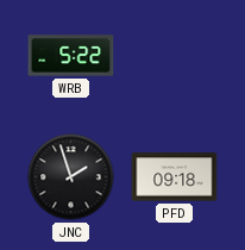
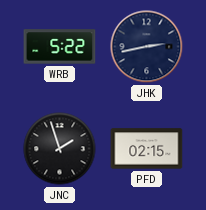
JHK: none -> 2:43 (147, 47)
PFD: 09:18 -> 02:15 (147, 149)
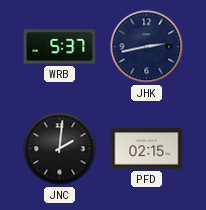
WRB: 5:22 -> 5:37 (60, 47)
JNC: 1:57 -> 2:01 (60, 149)
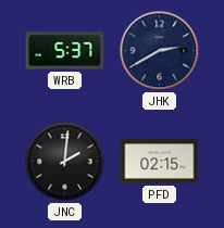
JHK: 2:43 -> 2:40 (160, 51)
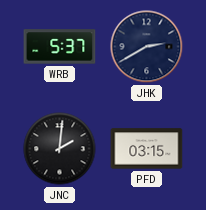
PFD: 02:15 -> 03:15 (147, 149)
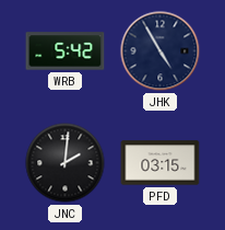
WRB: 5:37 -> 5:42 (66, 51)
JHK: 2:40 -> 4:55 (161, 51)
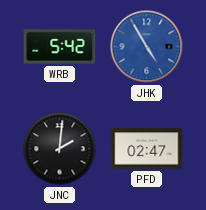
JHK dial: navy -> blue (147, 47)
PFD: 03:15 -> 02:47 (147, 149)
